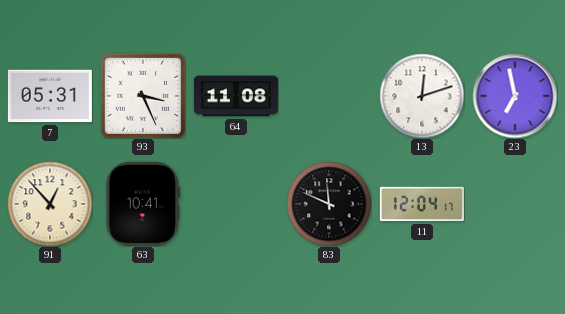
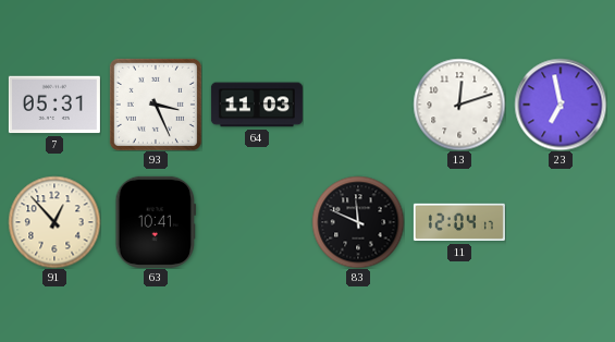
64: 11:08 -> 11:03 (257, 105)
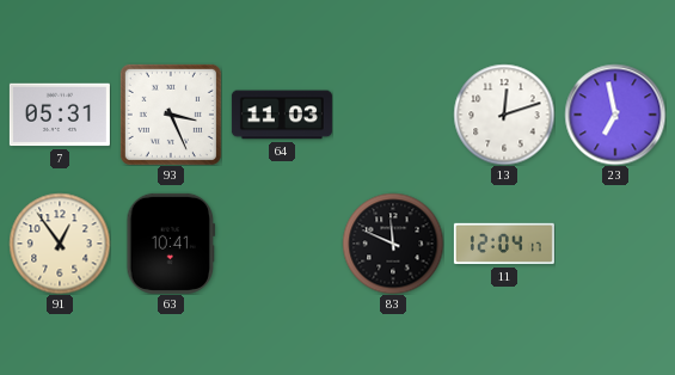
91: 12:53 -> 12:54 (60, 244)
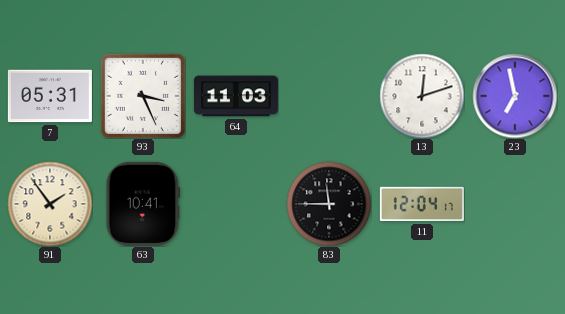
91: 12:54 -> 1:54 (50, 204)
83: 11:49 -> 11:45 (329, 204)
